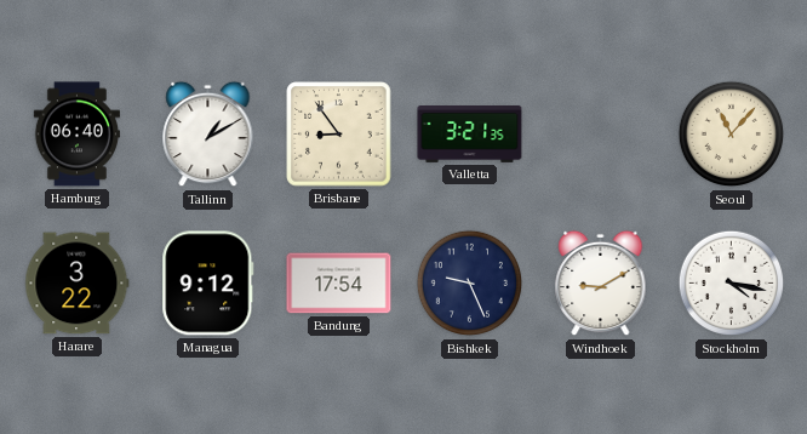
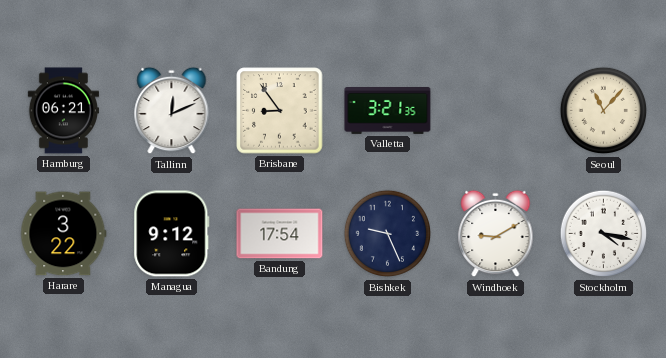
Hamburg: 06:40 -> 06:21 (63, 111)
Tallinn: 1:10 -> 12:11 (172, 111)
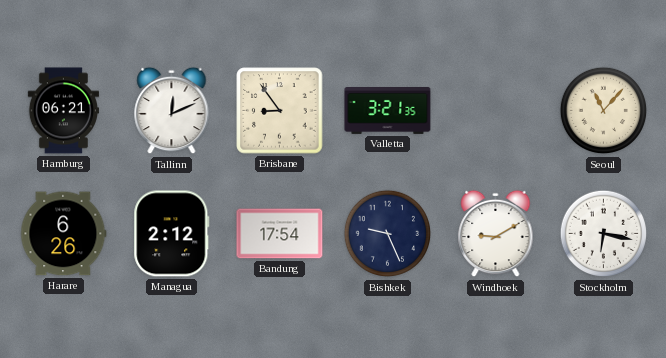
Harare: 3:22 -> 6:26 (64, 234)
Managua: 9:12 -> 2:12 (172, 234)
Stockholm: 4:17 -> 6:17 (604, 234)
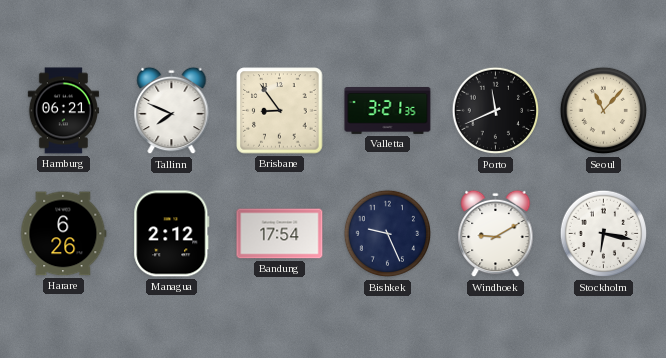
Tallinn: 12:11 -> 7:49 (172, 111)
Porto: none -> 11:41 (496, 111)
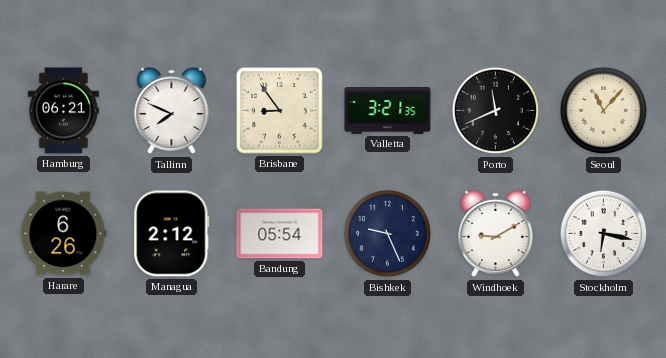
Bandung: 17:54 -> 05:54 (280, 234)
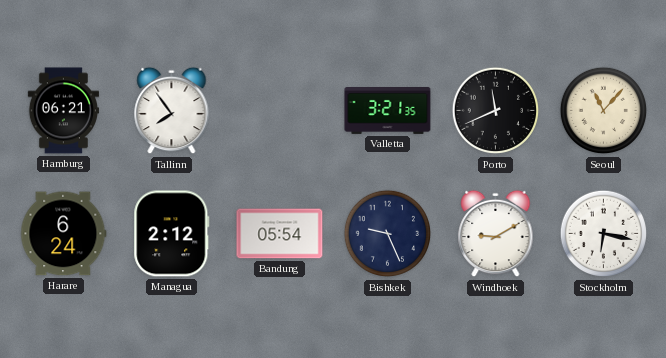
Tallinn: 7:49 -> 7:54 (172, 111)
Brisbane: 8:54 -> none (280, 111)
Harare: 6:26 -> 6:24 (64, 234)
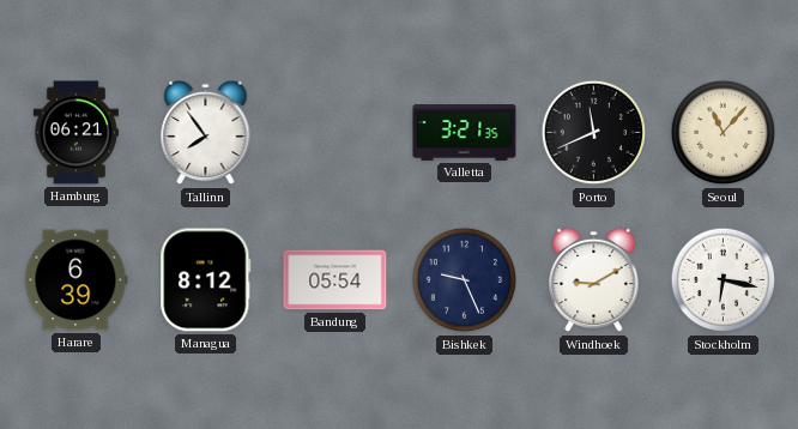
Harare: 6:24 -> 6:39 (77, 280)
Managua: 2:12 -> 8:12 (206, 280)
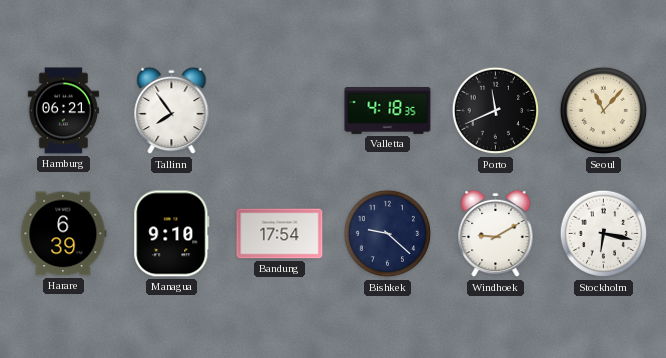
Valletta: 3:21 -> 4:18 (388, 111)
Managua: 8:12 -> 9:10 (172, 234)
Bandung: 05:54 -> 17:54 (280, 234)
Bishkek: 9:26 -> 9:22 (388, 234)
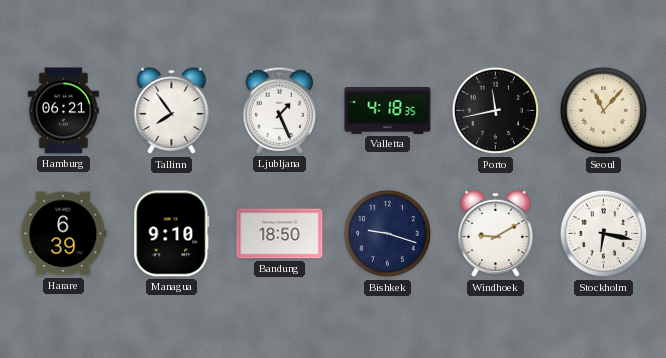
Ljubljana: none -> 1:26 (280, 110)
Porto: 11:41 -> 11:43 (496, 111)
Bandung: 17:54 -> 18:50 (280, 234)
Bishkek: 9:22 -> 9:18 (388, 234)
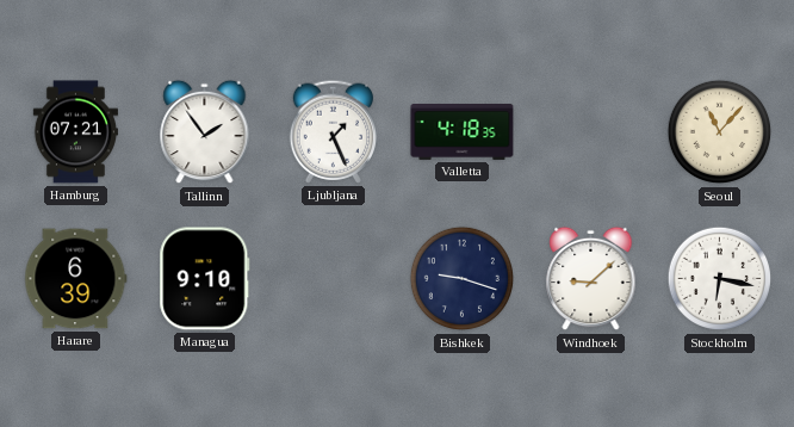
Hamburg: 06:21 -> 07:21 (75, 132)
Tallinn: 7:54 -> 1:54 (205, 132)
Porto: 11:43 -> none (496, 111)
Bandung: 18:50 -> none (280, 234)
Windhoek: 9:10 -> 9:08 (591, 279)
